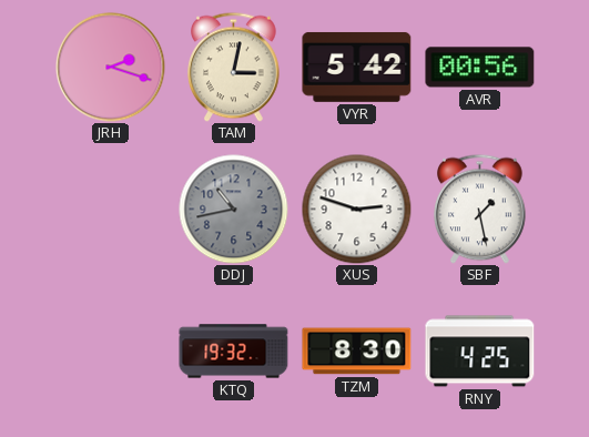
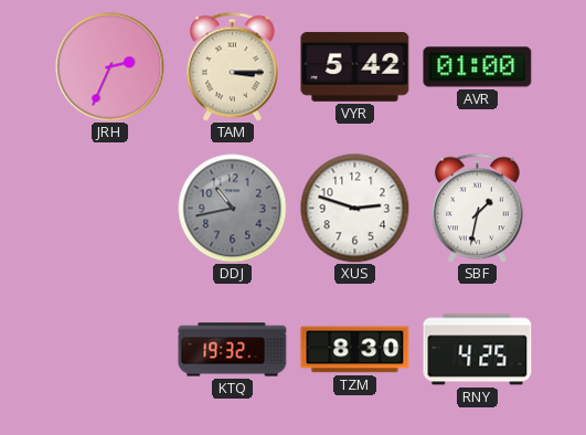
JRH: 2:18 -> 2:34 (110, 67)
TAM: 3:02 -> 3:15 (233, 66)
AVR: 00:56 -> 01:00 (478, 67)
SBF: 1:28 -> 1:32 (478, 208)
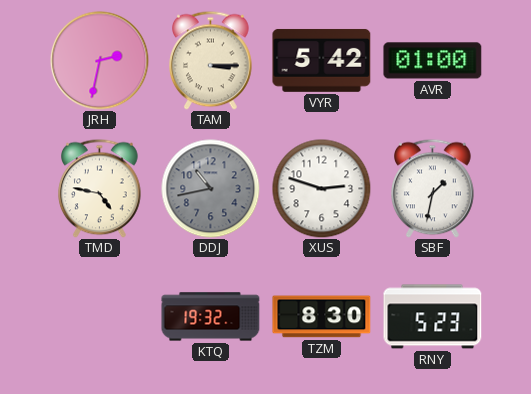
JRH: 2:34 -> 2:32 (100, 61)
TMD: none -> 4:47 (100, 188)
RNY: 4:25 -> 5:23 (433, 317)
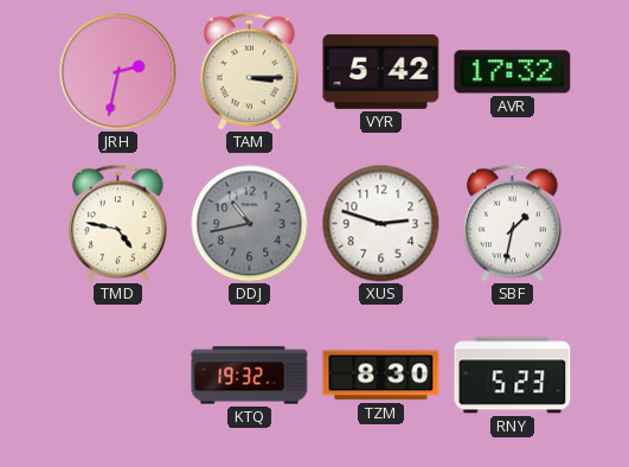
AVR: 01:00 -> 17:32 (513, 72)
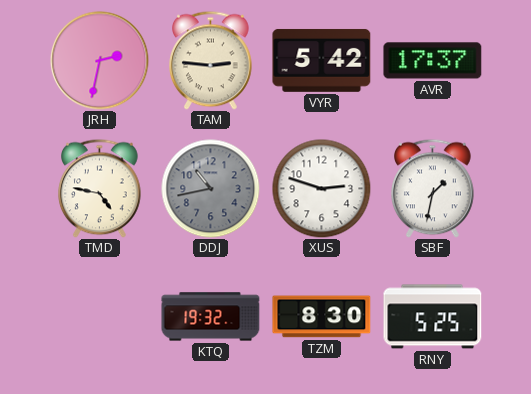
TAM: 3:15 -> 2:46 (211, 60)
AVR: 17:32 -> 17:37 (433, 61)
RNY: 5:23 -> 5:25 (433, 317)
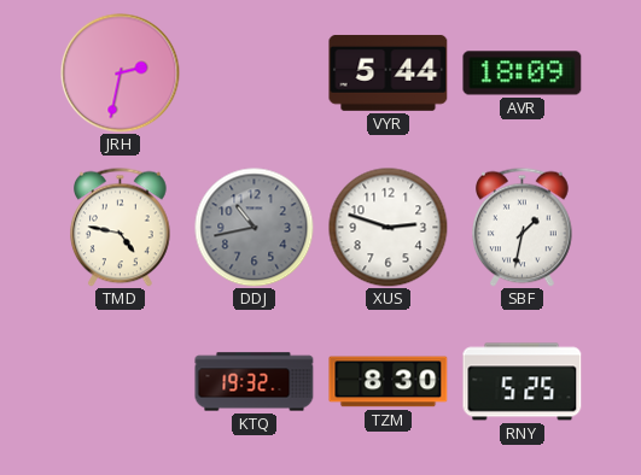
TAM: 2:46 -> none (211, 60)
VYR: 5:42 -> 5:44 (389, 72)
AVR: 17:37 -> 18:09 (523, 74)
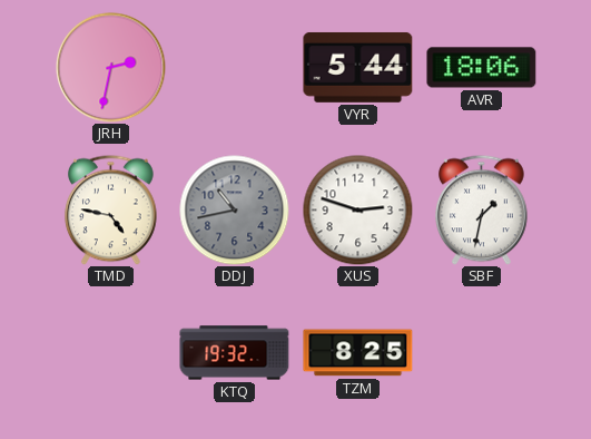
AVR: 18:09 -> 18:06 (482, 68)
TZM: 8:30 -> 8:25 (358, 353)
RNY: 5:25 -> none (523, 382)
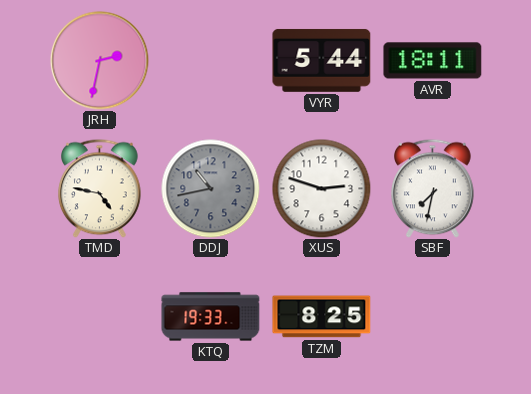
AVR: 18:06 -> 18:11 (433, 61)
SBF: 1:32 -> 7:32 (433, 188)
KTQ: 19:32 -> 19:33 (211, 317)
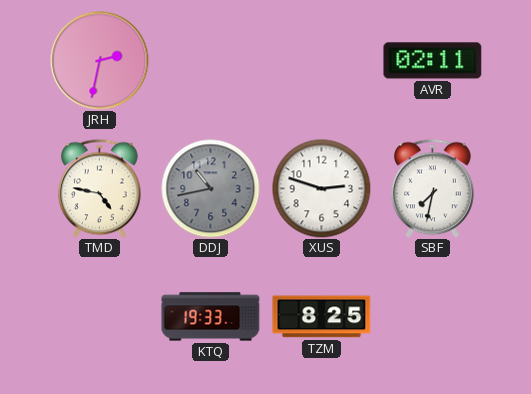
VYR: 5:44 -> none (322, 60)
AVR: 18:11 -> 02:11 (433, 61)
